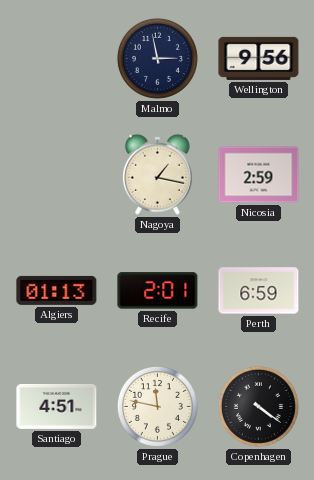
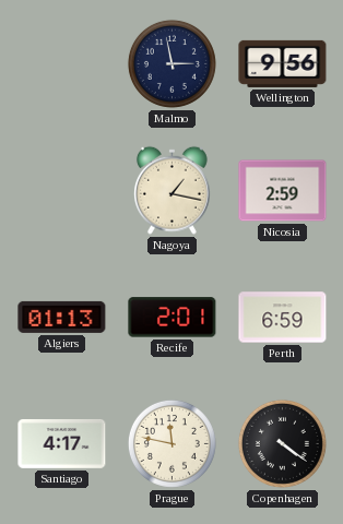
Santiago: 4:51 -> 4:17 (62, 443)
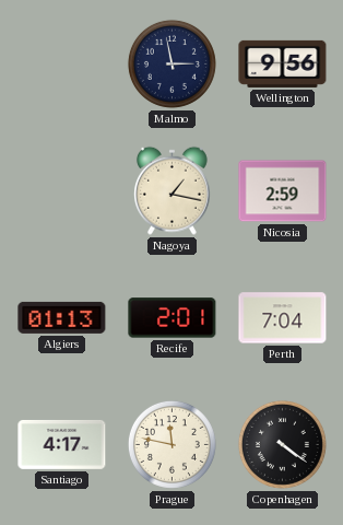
Perth: 6:59 -> 7:04 (283, 318)
